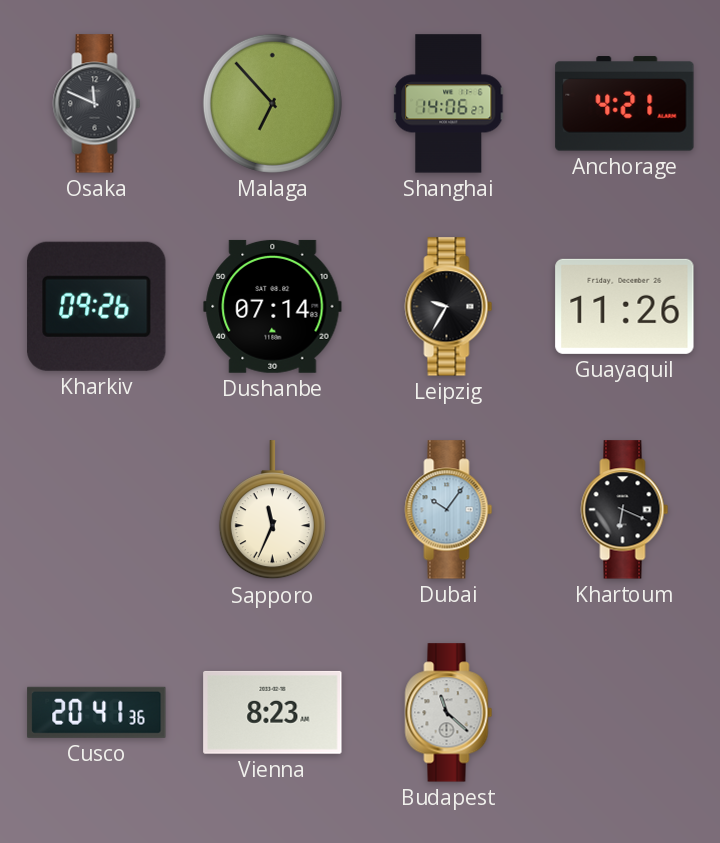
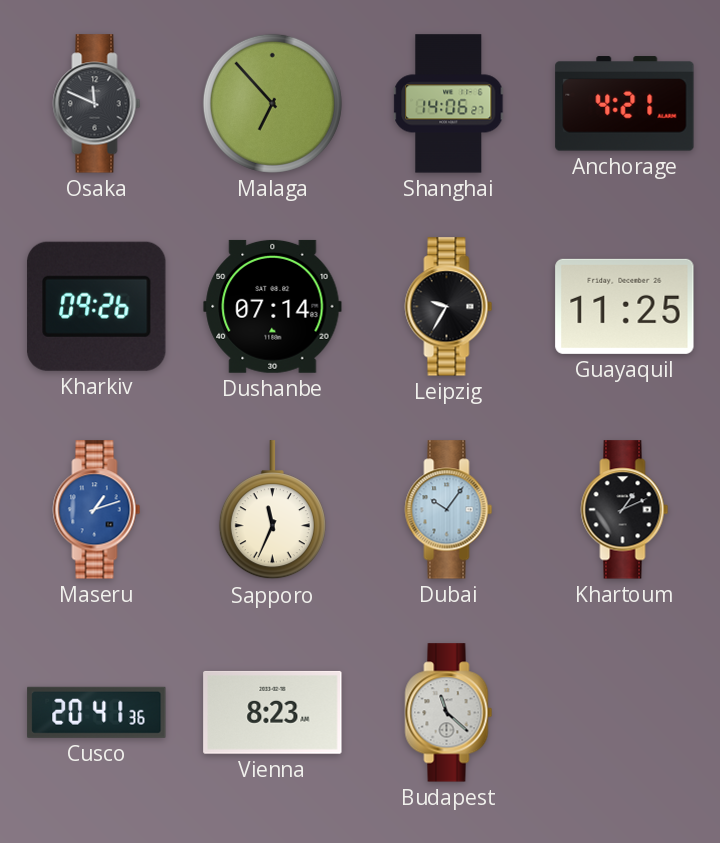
Guayaquil: 11:26 -> 11:25 (625, 306)
Maseru: none -> 1:12 (97, 510)
Khartoum: 6:19 -> 1:11 (625, 510)
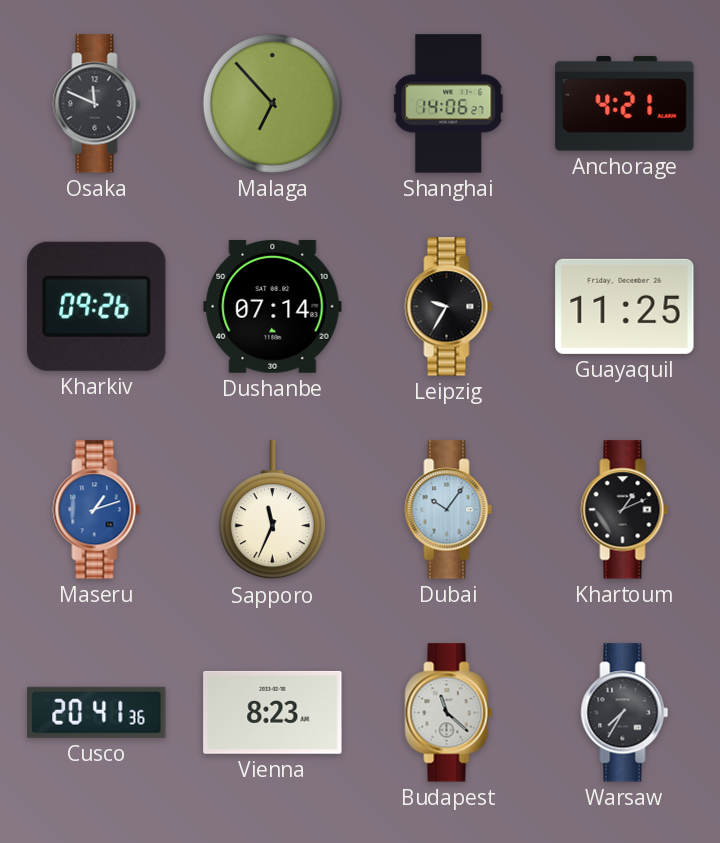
Warsaw: none -> 7:35 (625, 713)
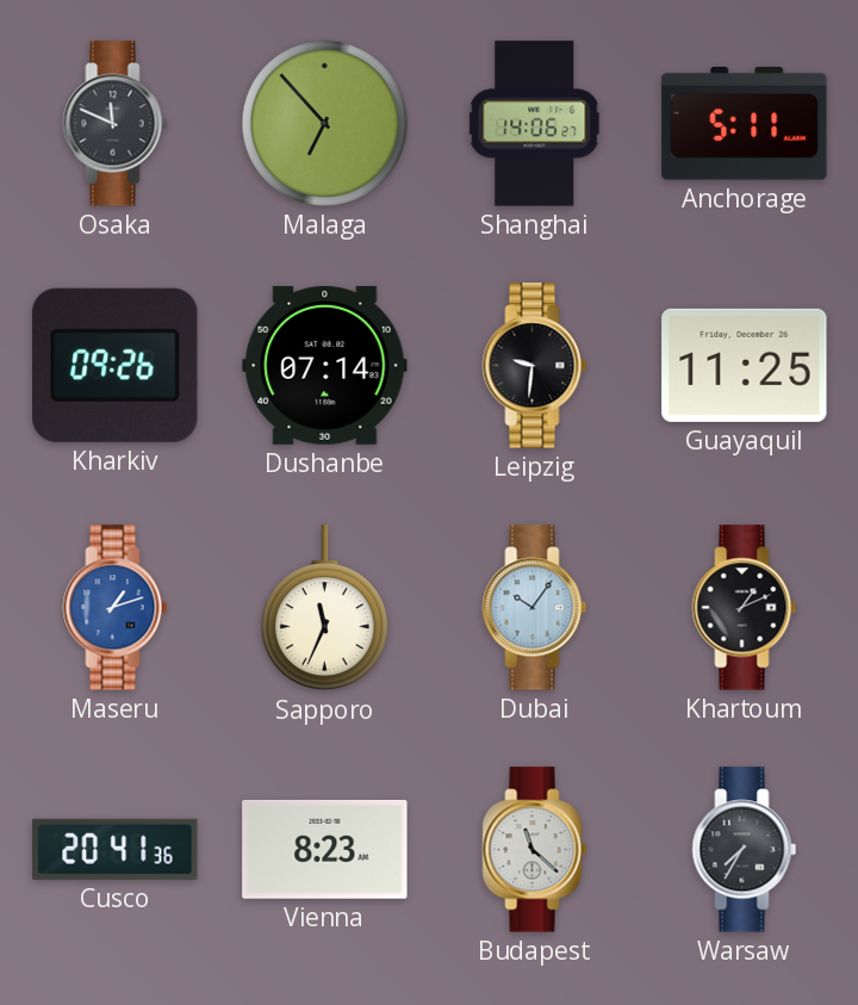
Anchorage: 4:21 -> 5:11 (745, 124)
Leipzig: 9:35 -> 9:31 (535, 366)
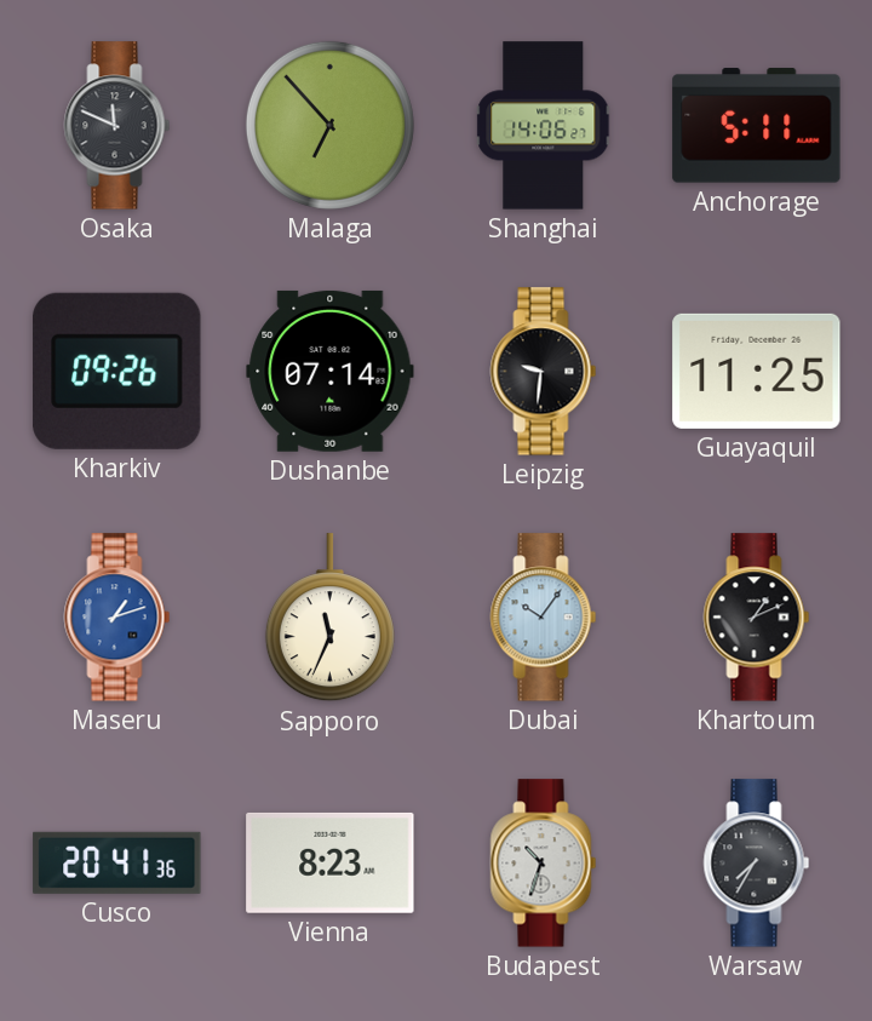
Budapest: 11:22 -> 10:33 (544, 864)
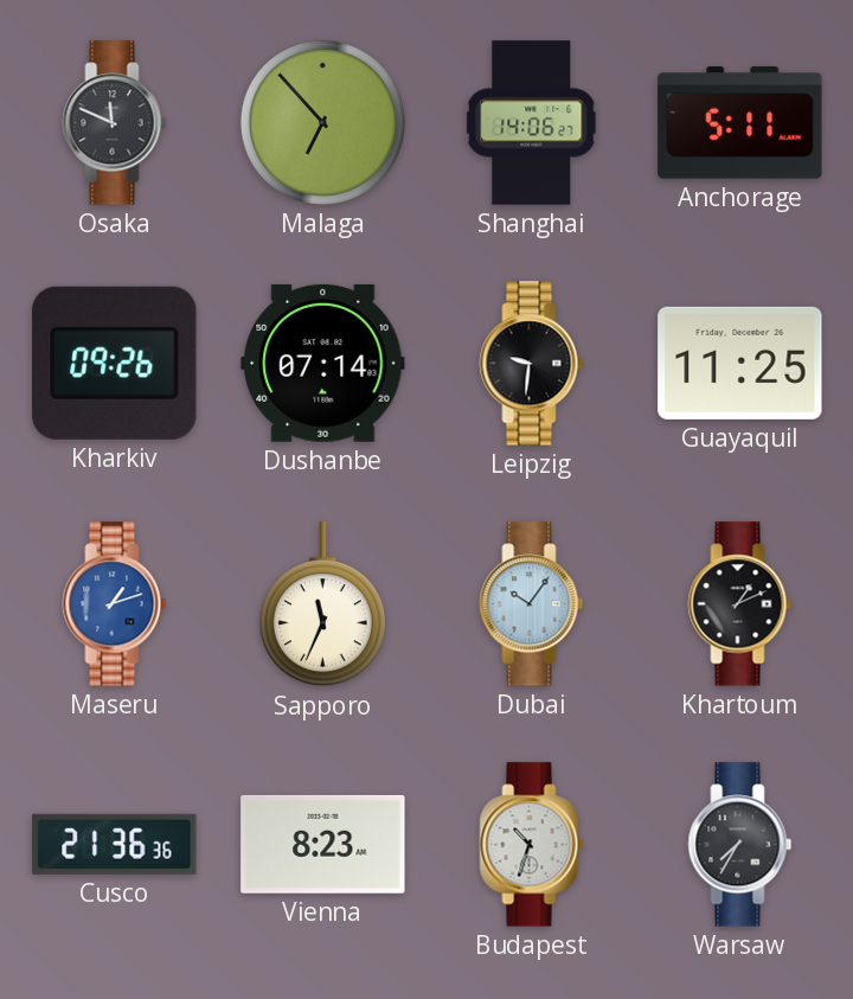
Cusco: 20:41 -> 21:36 (115, 844)
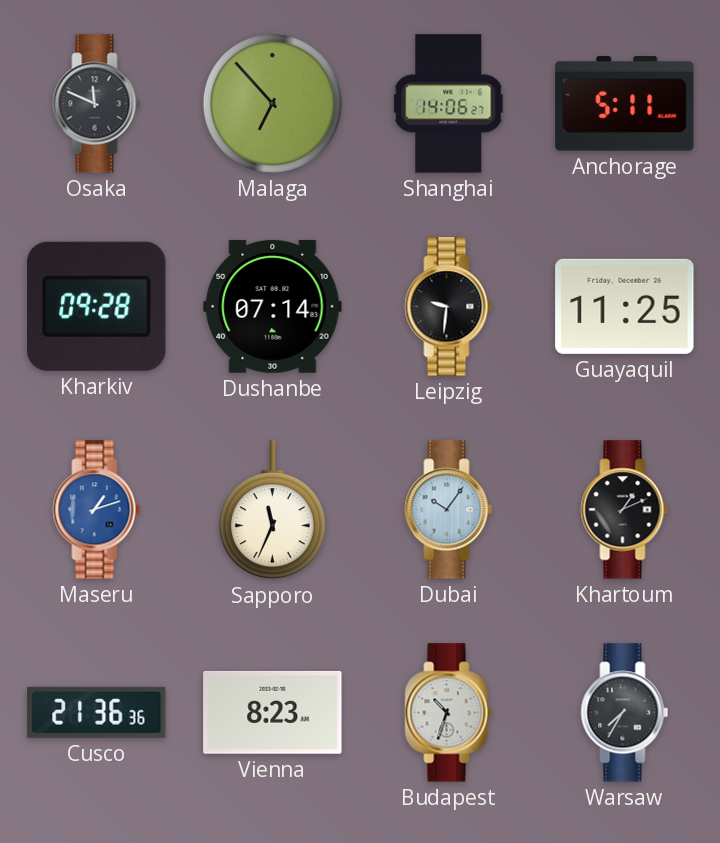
Kharkiv: 09:26 -> 09:28 (97, 306)
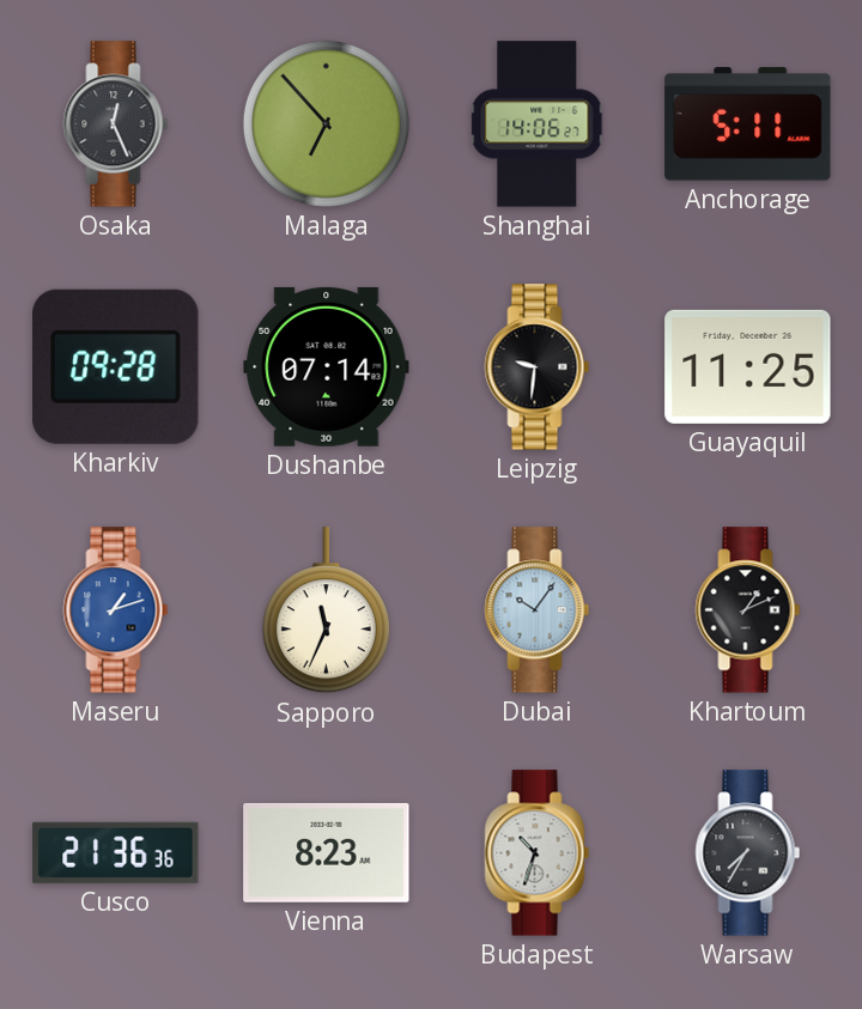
Osaka: 11:49 -> 12:26 (116, 124)
